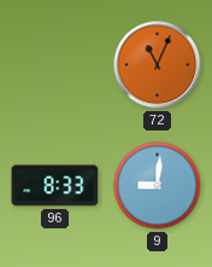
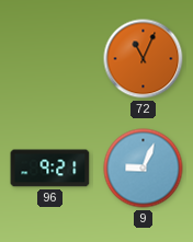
96: 8:33 -> 9:21 (50, 169)
9: 9:01 -> 9:04 (144, 169)
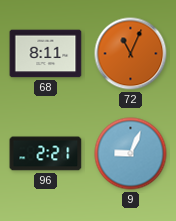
68: none -> 8:11 (46, 54)
96: 9:21 -> 2:21 (46, 154)
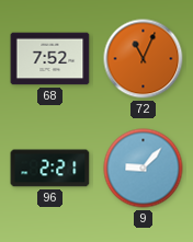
68: 8:11 -> 7:52 (50, 59)
9: 9:04 -> 9:07 (144, 169)
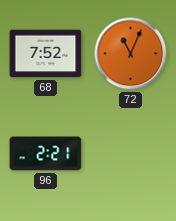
9: 9:07 -> none (144, 169)
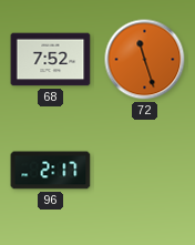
72: 11:04 -> 11:27 (145, 60)
96: 2:21 -> 2:17 (51, 171)
